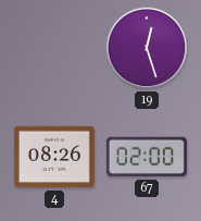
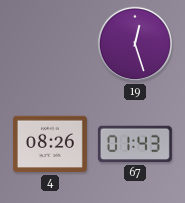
67: 02:00 -> 01:43 (135, 144)
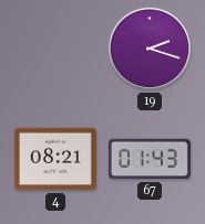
19: 12:27 -> 2:18 (150, 49)
4: 08:26 -> 08:21 (55, 159)
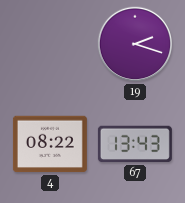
4: 08:21 -> 08:22 (50, 144)
67: 01:43 -> 13:43 (135, 144)
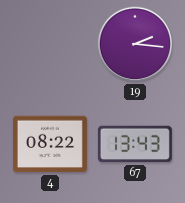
19: 2:18 -> 2:16 (135, 44)
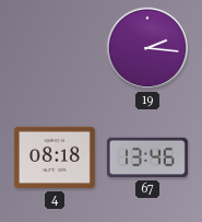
4: 08:22 -> 08:18 (55, 157)
67: 13:43 -> 13:46 (147, 157)
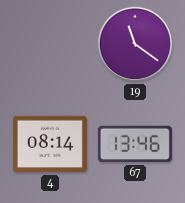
19: 2:16 -> 11:21 (135, 44)
4: 08:18 -> 08:14 (50, 144)
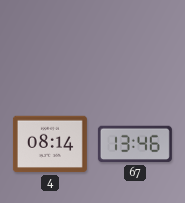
19: 11:21 -> none (135, 44)
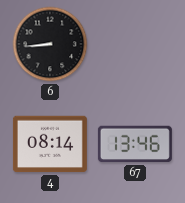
6: none -> 8:44 (50, 44)
